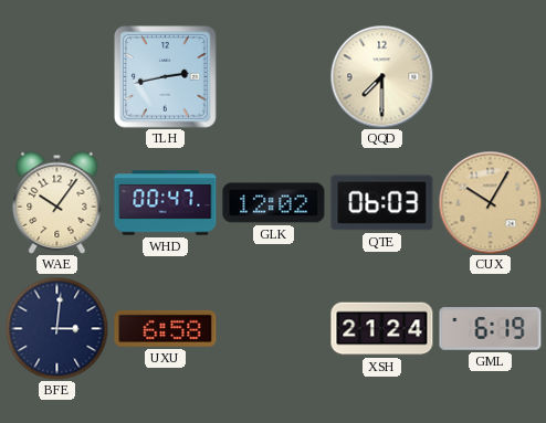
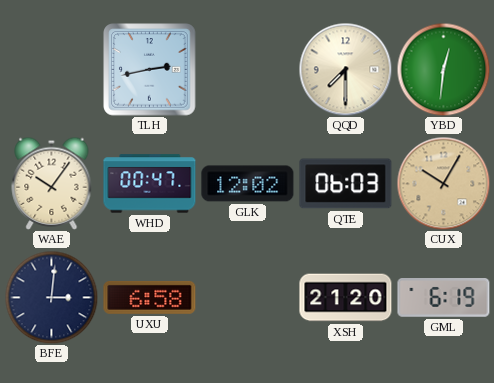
YBD: none -> 12:31 (443, 69)
XSH: 21:24 -> 21:20 (346, 298)
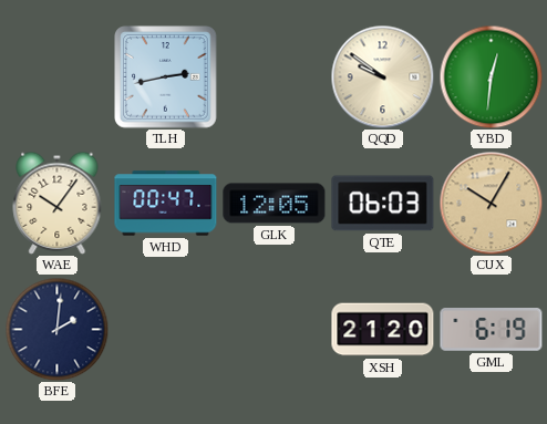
QQD: 7:30 -> 9:51 (382, 76)
GLK: 12:02 -> 12:05 (275, 204)
BFE: 3:01 -> 2:01 (56, 329)
UXU: 6:58 -> none (150, 297)
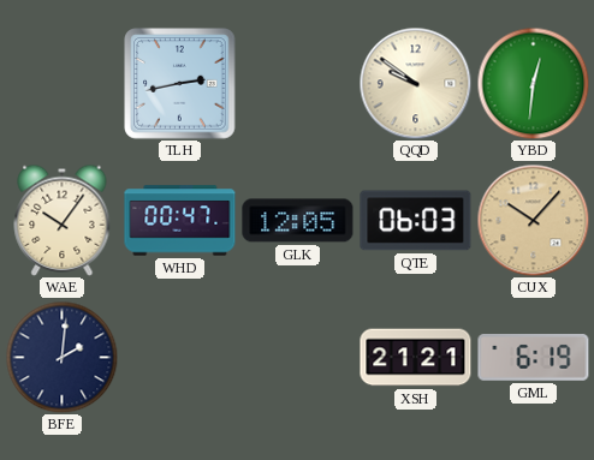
CUX: 10:05 -> 10:07 (533, 220)
XSH: 21:20 -> 21:21 (416, 358)
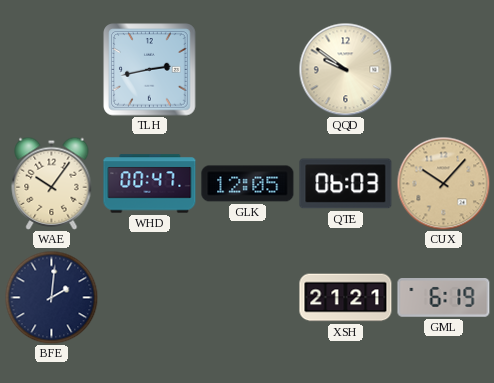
YBD: 12:31 -> none (533, 83)
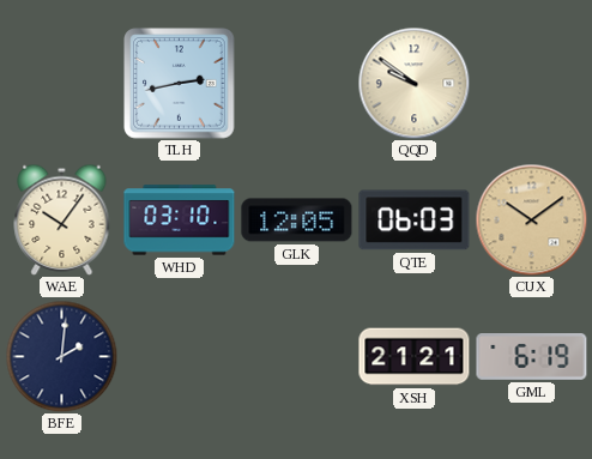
WHD: 00:47 -> 03:10 (180, 221)
CUX: 10:07 -> 10:09 (531, 219)
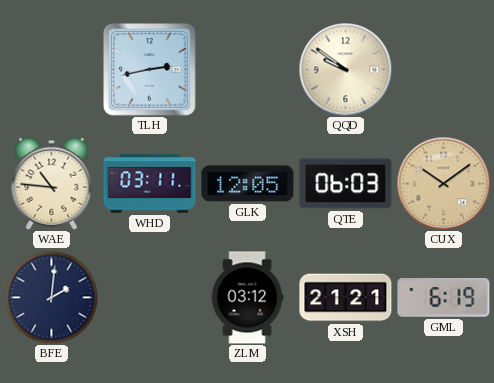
WAE: 10:06 -> 10:46 (52, 183)
WHD: 03:10 -> 03:11 (150, 184)
ZLM: none -> 03:12 (247, 298)
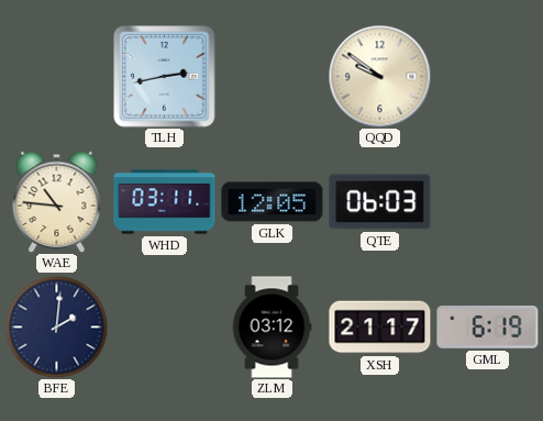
CUX: 10:09 -> none (443, 183)
XSH: 21:21 -> 21:17 (380, 328)
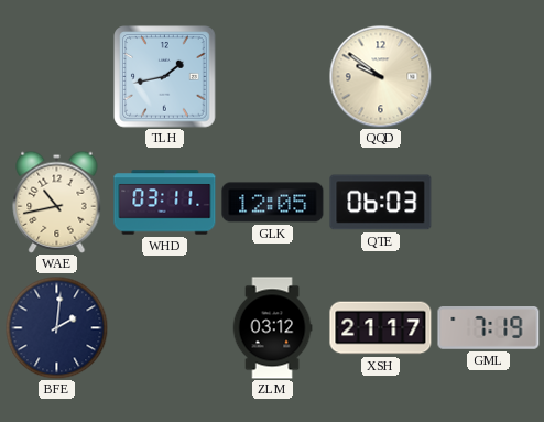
TLH: 2:43 -> 1:43 (165, 77)
WAE: 10:46 -> 10:43 (57, 202)
GML: 6:19 -> 7:19 (489, 328)
